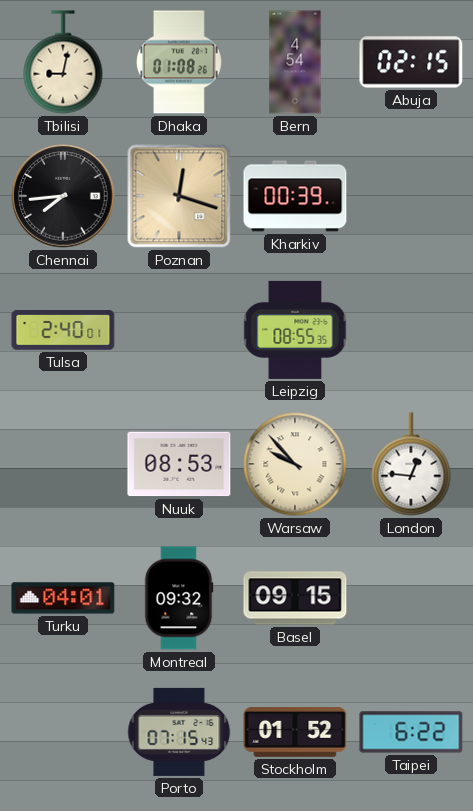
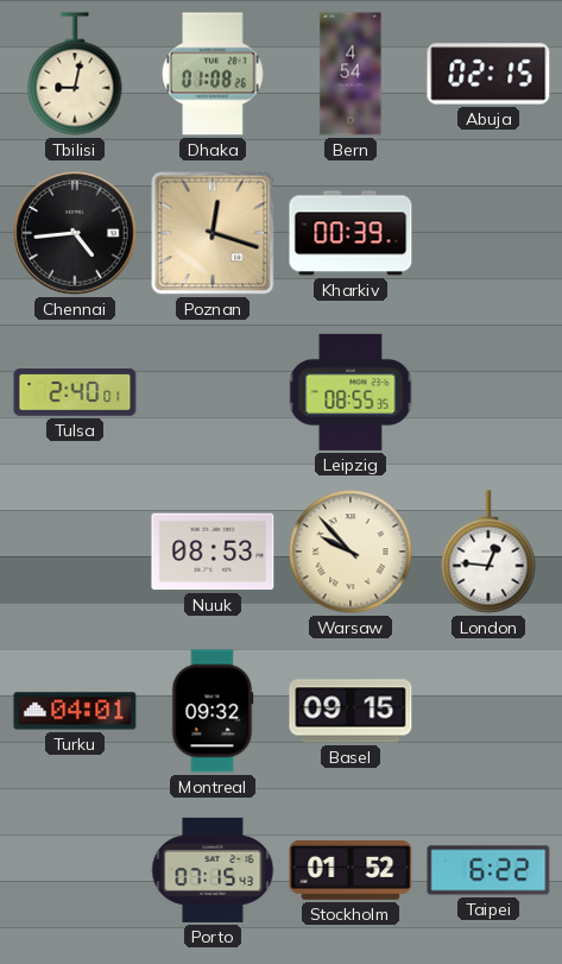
Chennai: 7:44 -> 4:44 (75, 233)
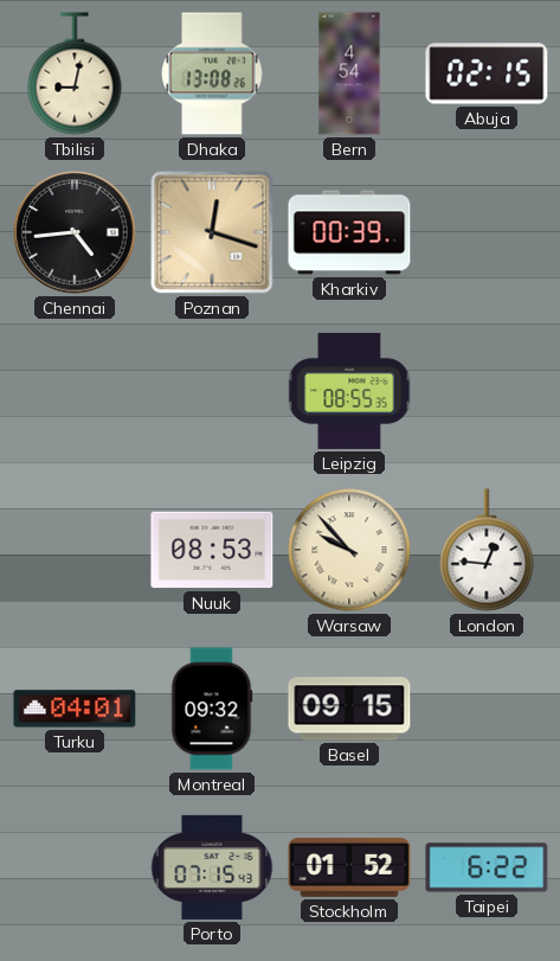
Dhaka: 01:08 -> 13:08 (212, 73)
Tulsa: 2:40 -> none (75, 392)
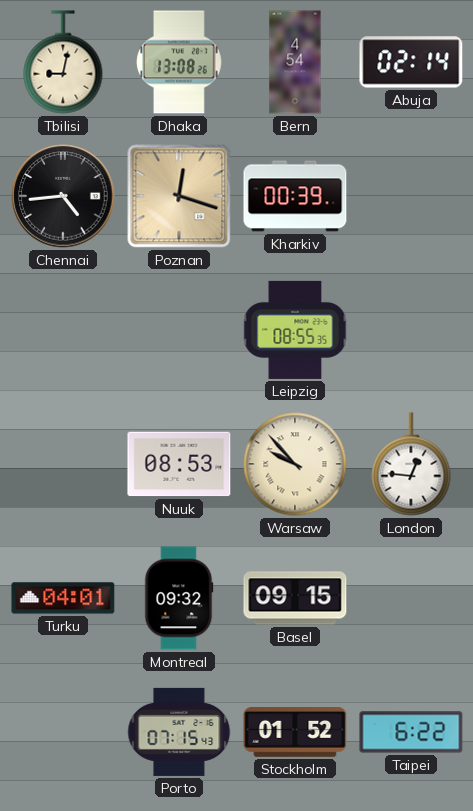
Abuja: 02:15 -> 02:14 (411, 62)
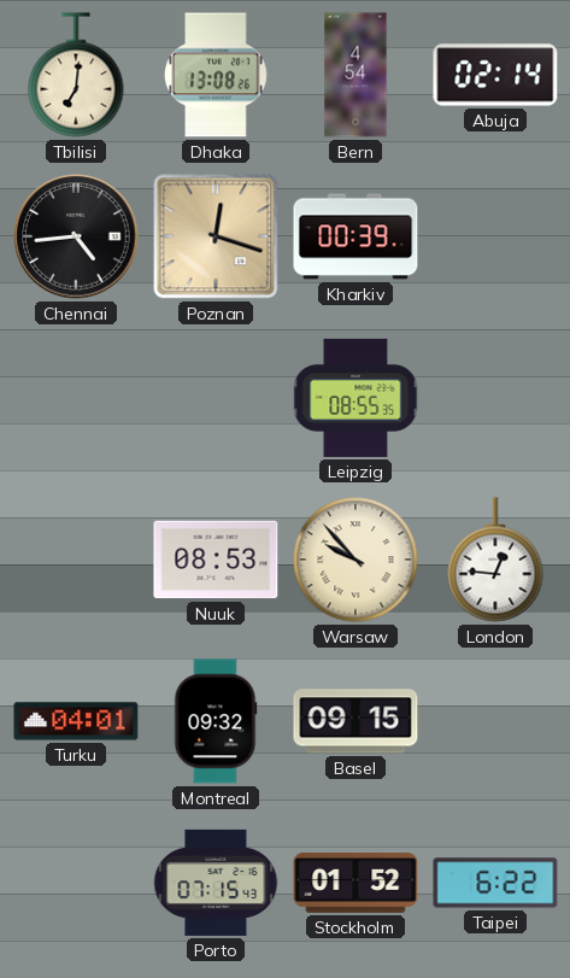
Tbilisi: 9:02 -> 7:01 (76, 75)
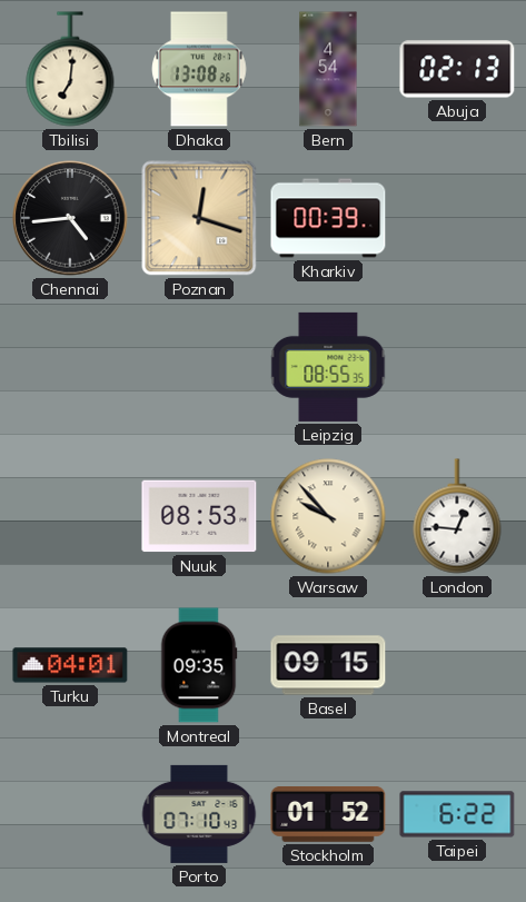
Abuja: 02:14 -> 02:13 (457, 69)
Montreal: 09:32 -> 09:35 (199, 665)
Porto: 07:15 -> 07:10 (199, 814)
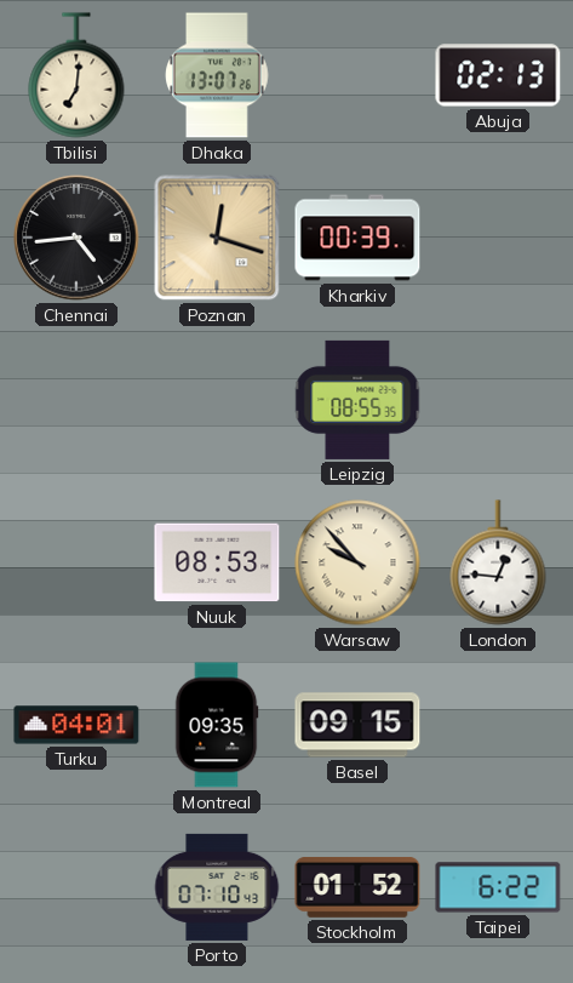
Dhaka: 13:08 -> 13:07 (217, 75)
Bern: 4:54 -> none (328, 69)
